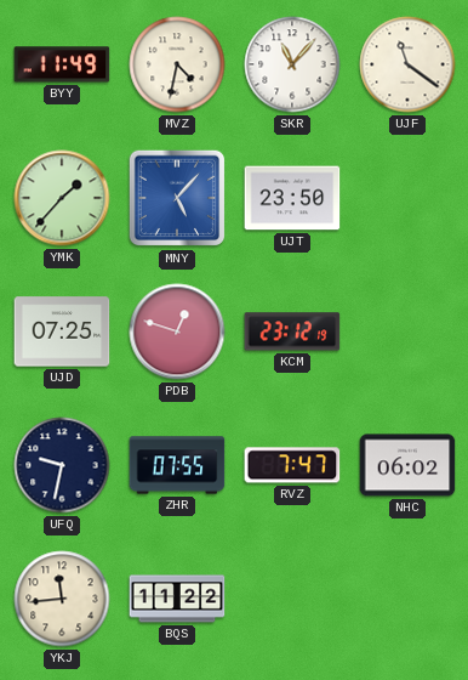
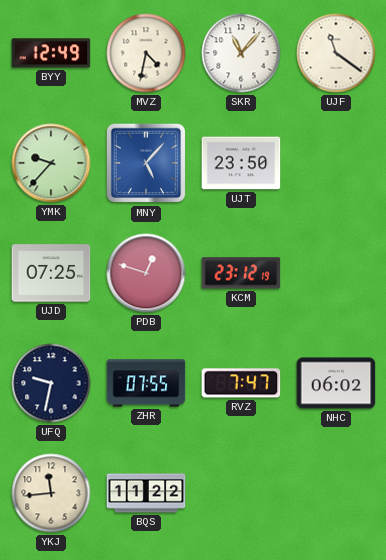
BYY: 11:49 -> 12:49 (51, 53)
YMK: 1:37 -> 9:37 (51, 163)
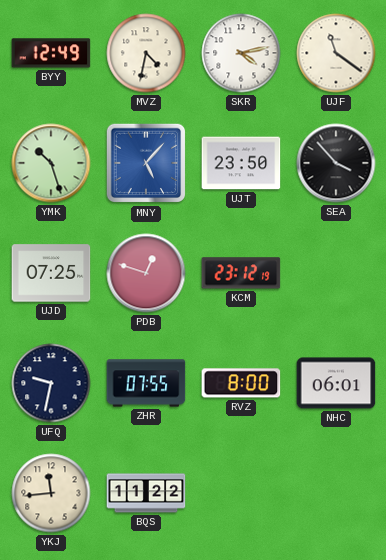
SKR: 11:07 -> 4:13 (241, 53)
YMK: 9:37 -> 10:27 (51, 163)
SEA: none -> 3:53 (336, 163)
RVZ: 7:47 -> 8:00 (241, 383)
NHC: 06:02 -> 06:01 (336, 383)
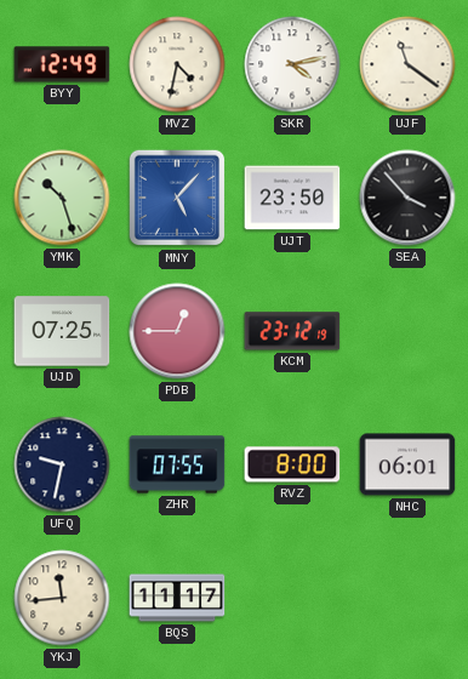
PDB: 12:48 -> 12:45 (177, 331)
BQS: 11:22 -> 11:17 (177, 598)
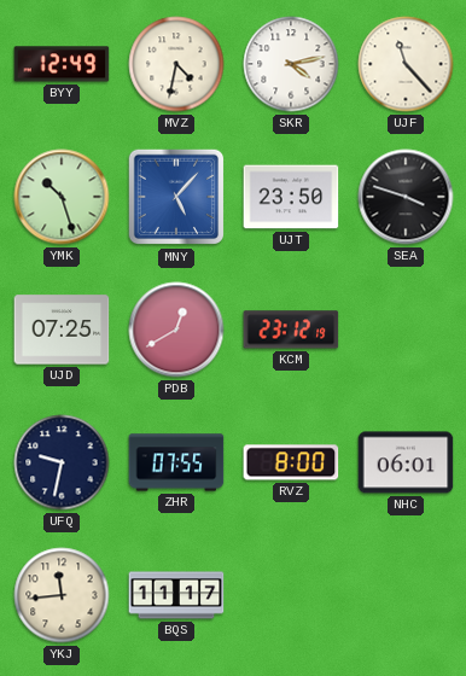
UJF: 11:21 -> 11:23 (406, 64)
SEA: 3:53 -> 3:48 (406, 197)
PDB: 12:45 -> 12:40 (176, 330)
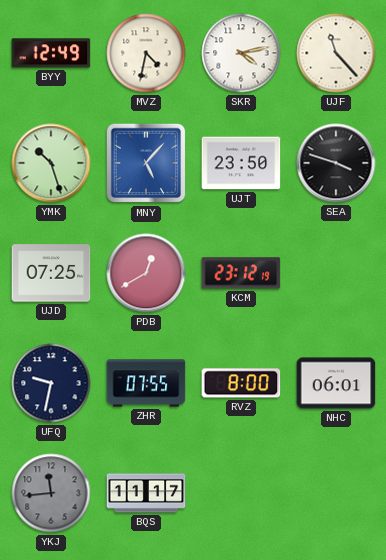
YKJ dial: cream -> grey (51, 493)
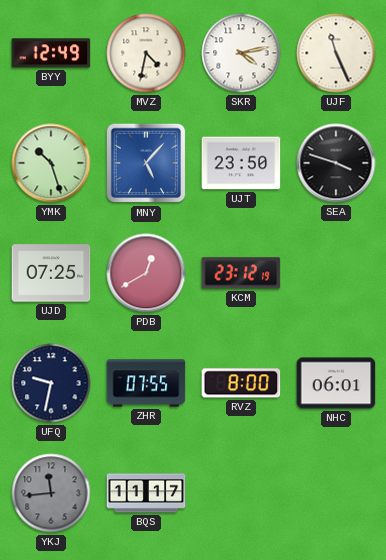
UJF: 11:23 -> 11:26 (336, 53)
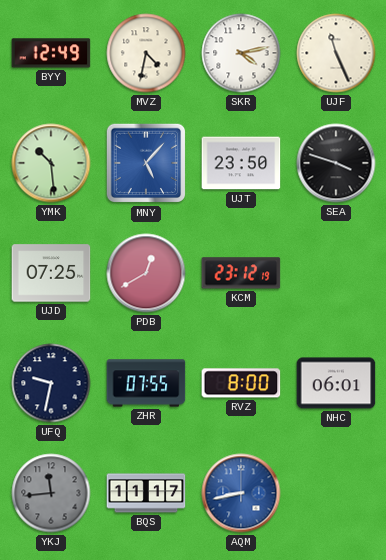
YMK: 10:27 -> 10:29 (51, 163)
AQM: none -> 8:43 (241, 493)
